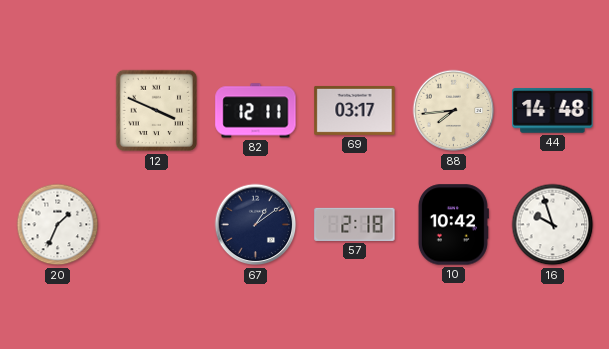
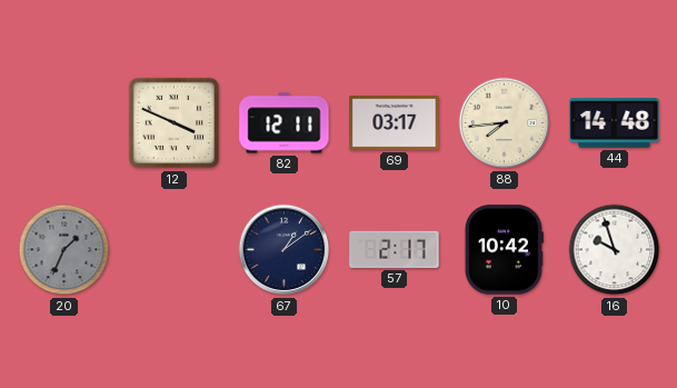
20 dial: white -> grey (64, 250)
57: 2:18 -> 2:17 (395, 249)
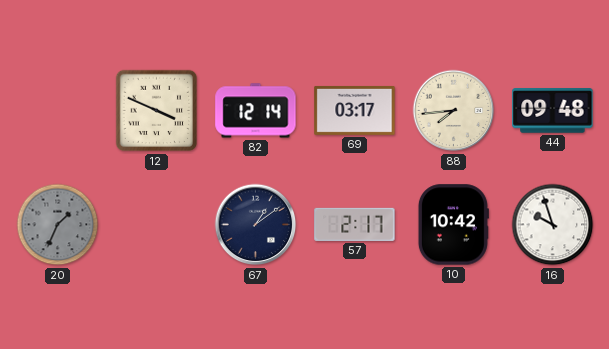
82: 12:11 -> 12:14 (256, 111)
44: 14:48 -> 09:48 (553, 111)
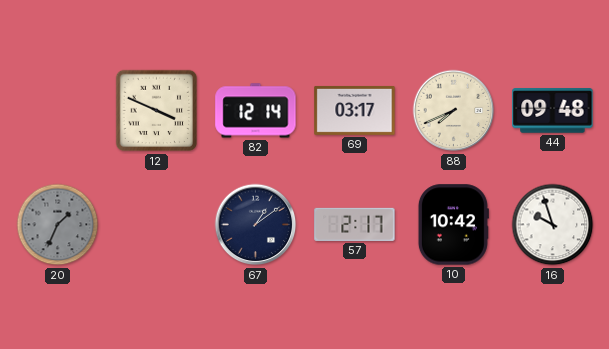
88: 7:44 -> 7:41 (454, 111)
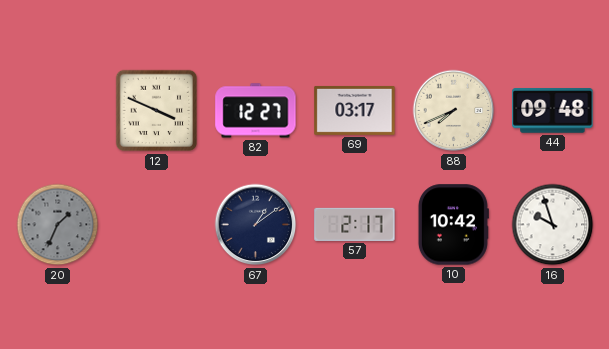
82: 12:14 -> 12:27 (256, 111)
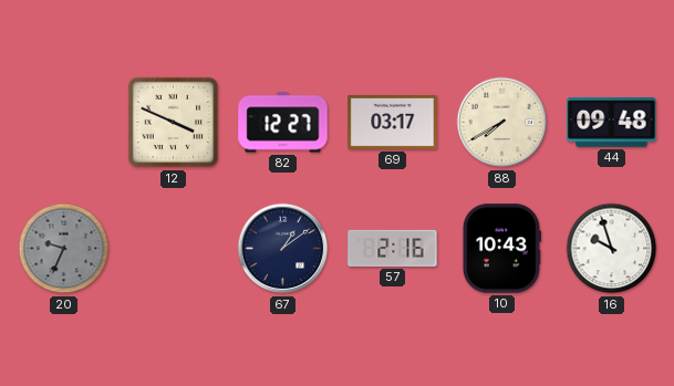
88: 7:41 -> 7:40 (502, 123)
20: 1:34 -> 9:34 (64, 249)
57: 2:17 -> 2:16 (393, 248)
10: 10:42 -> 10:43 (501, 249)
